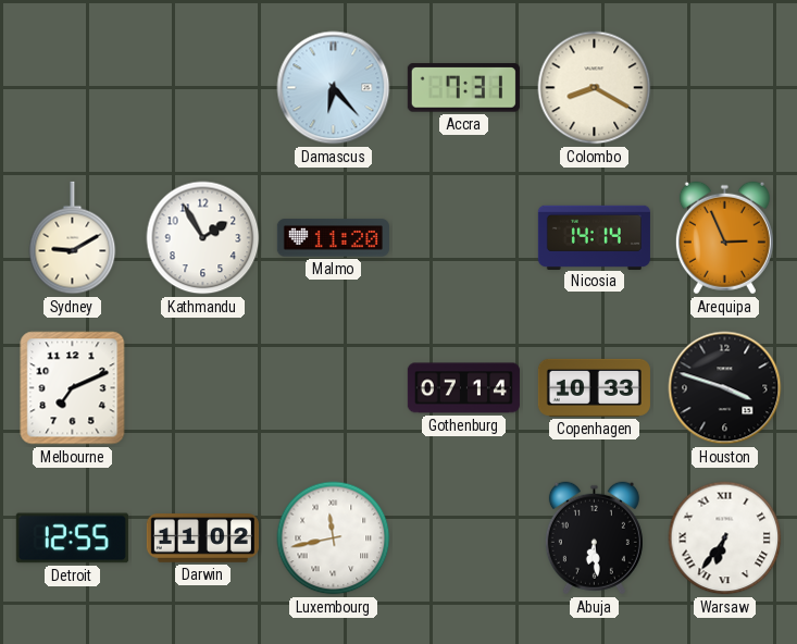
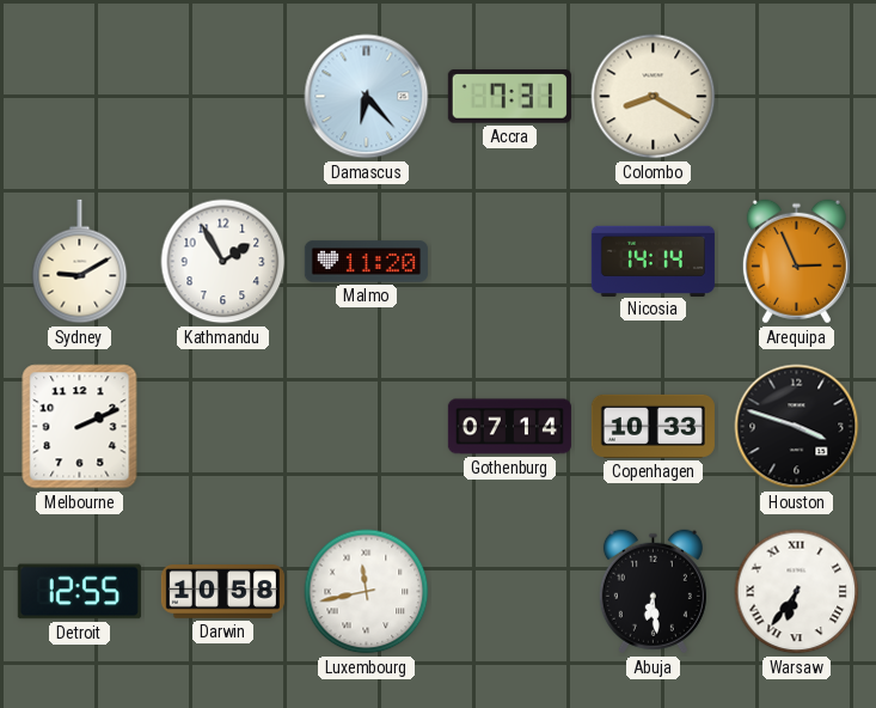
Melbourne: 7:11 -> 2:11 (80, 427)
Darwin: 11:02 -> 10:58 (222, 592)
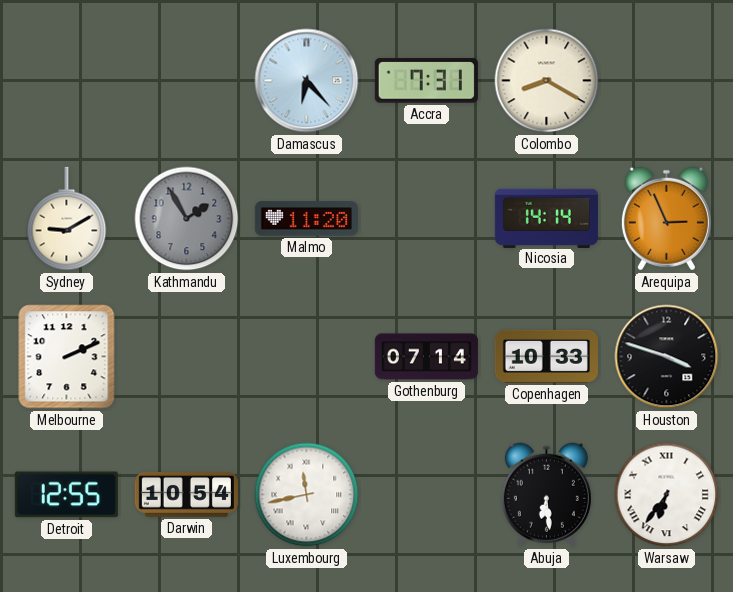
Kathmandu dial: white -> grey (187, 219)
Darwin: 10:58 -> 10:54 (186, 495)
